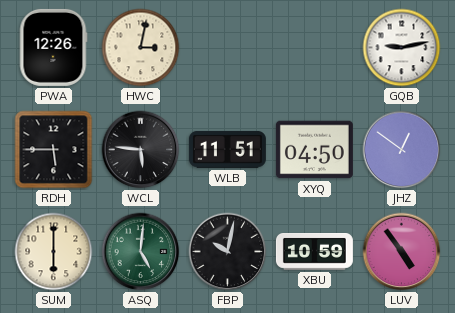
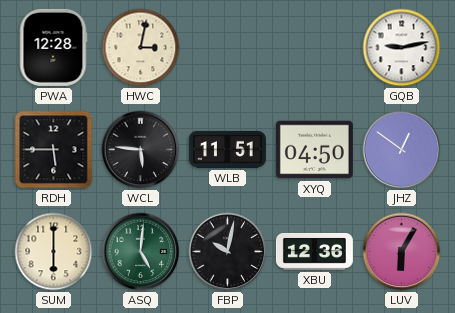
PWA: 12:26 -> 12:28 (53, 47)
XBU: 10:59 -> 12:36 (314, 252)
LUV: 4:54 -> 6:05 (402, 252)
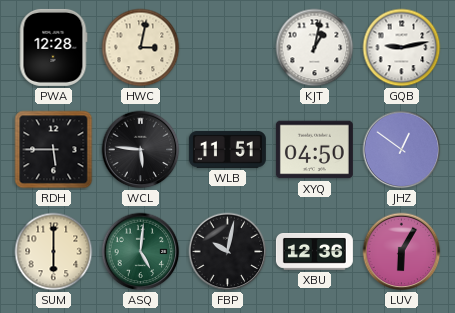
KJT: none -> 1:02 (315, 48)
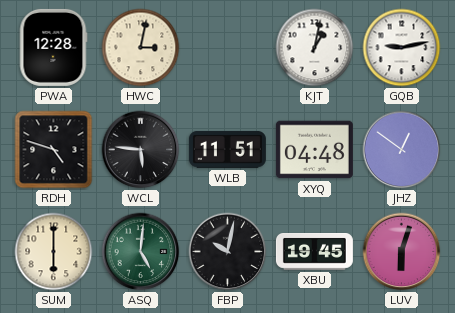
RDH: 5:45 -> 4:48 (54, 150)
XYQ: 04:50 -> 04:48 (314, 150)
XBU: 12:36 -> 19:45 (314, 252)
LUV: 6:05 -> 6:03 (402, 252)
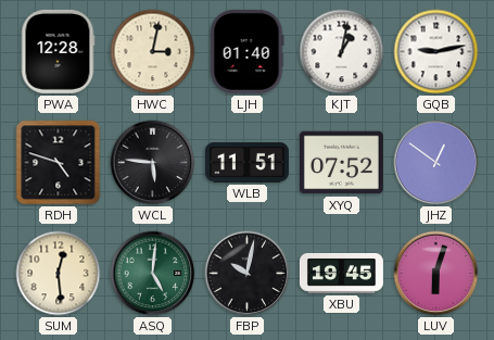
LJH: none -> 01:40 (248, 51)
XYQ: 04:48 -> 07:52 (341, 163)
SUM: 6:00 -> 12:29 (59, 274)
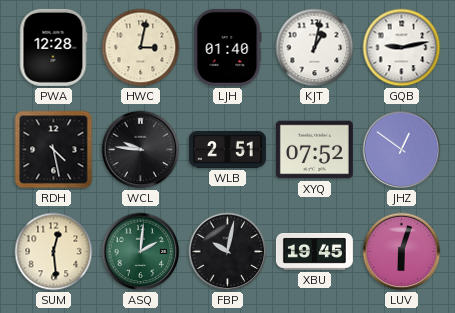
RDH: 4:48 -> 4:28 (54, 150)
WCL: 5:46 -> 9:46 (141, 150)
WLB: 11:51 -> 2:51 (227, 149)
ASQ: 5:01 -> 2:01 (141, 252)
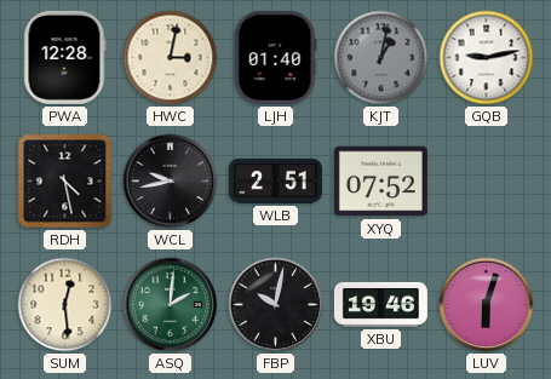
KJT dial: white -> grey (381, 58)
WCL: 9:46 -> 9:43 (171, 182)
JHZ: 12:51 -> none (402, 150)
XBU: 19:45 -> 19:46 (380, 305)
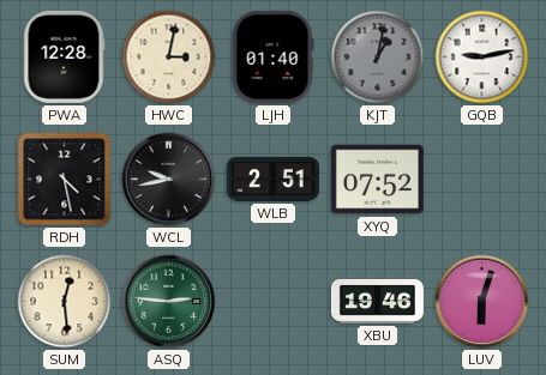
ASQ: 2:01 -> 2:46 (169, 302)
FBP: 10:02 -> none (276, 305)
